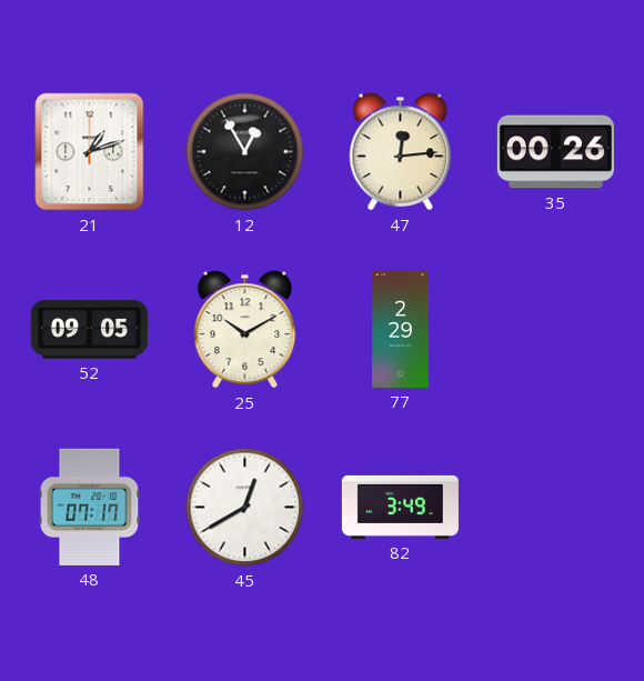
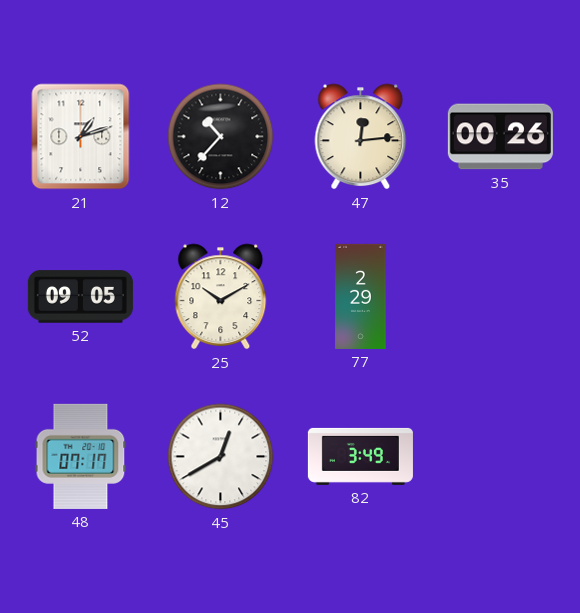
12: 12:55 -> 10:37 (221, 137)
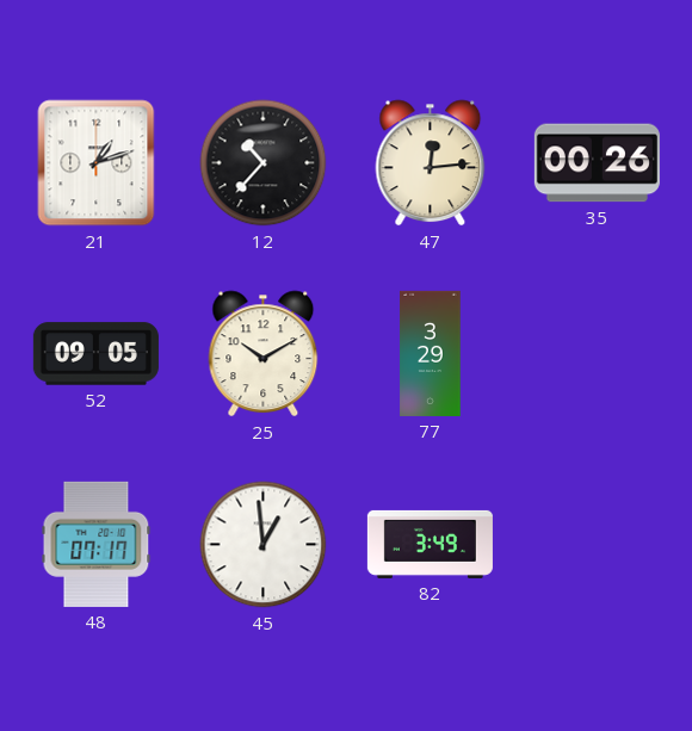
77: 2:29 -> 3:29 (431, 353)
45: 12:40 -> 12:59 (264, 545)
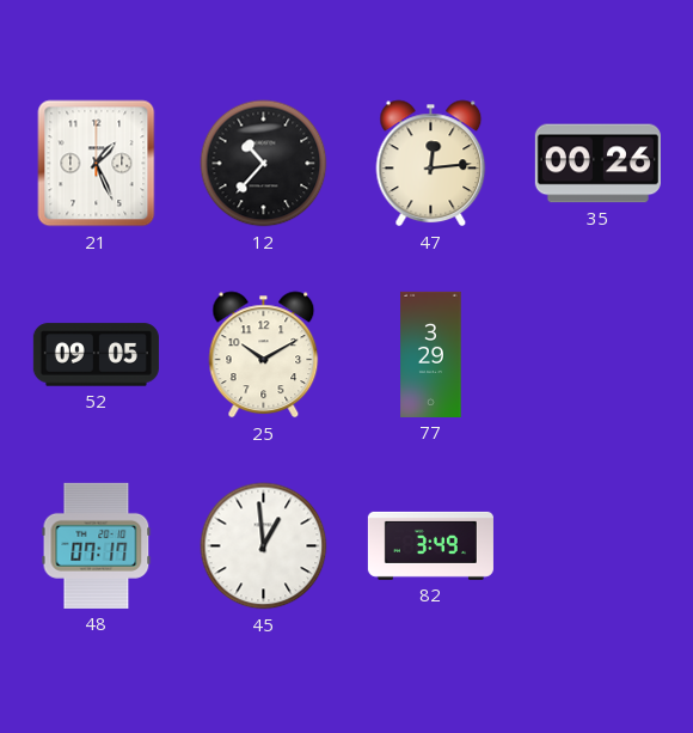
21: 1:12 -> 1:26 (97, 164)
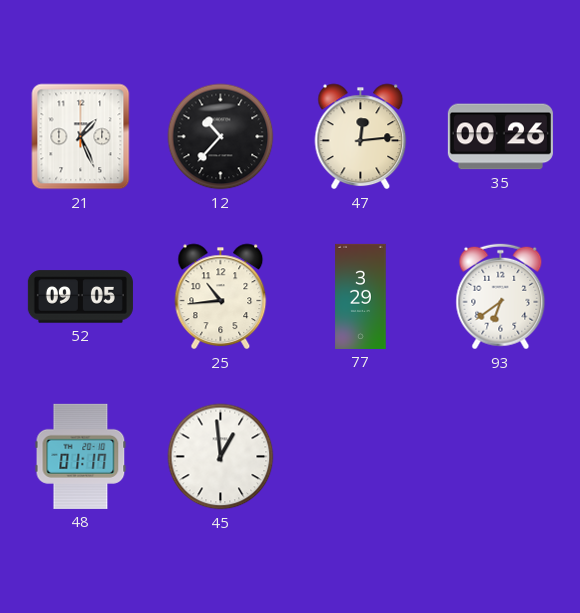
25: 10:10 -> 10:44 (221, 297)
93: none -> 6:39 (501, 297)
48: 07:17 -> 01:17 (81, 456)
82: 3:49 -> none (430, 545)
